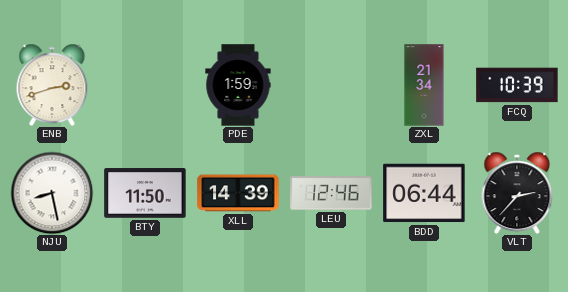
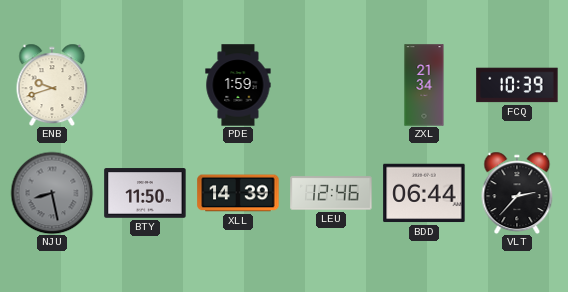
ENB: 2:42 -> 9:42 (52, 85)
NJU dial: white -> grey (52, 193)
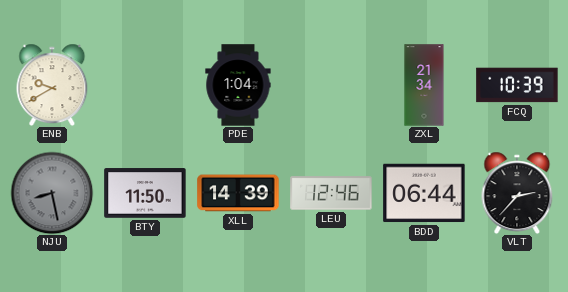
ENB: 9:42 -> 9:40 (52, 85)
PDE: 1:59 -> 1:04 (238, 85)
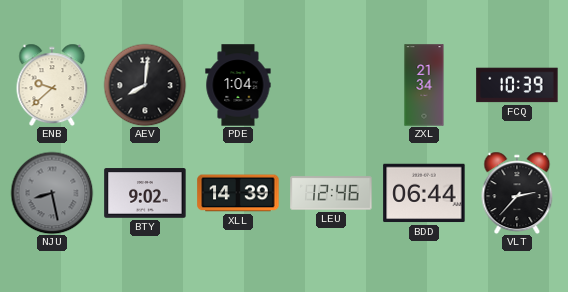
ENB: 9:40 -> 9:38 (52, 85)
AEV: none -> 8:01 (145, 85)
BTY: 11:50 -> 9:02 (145, 193)
